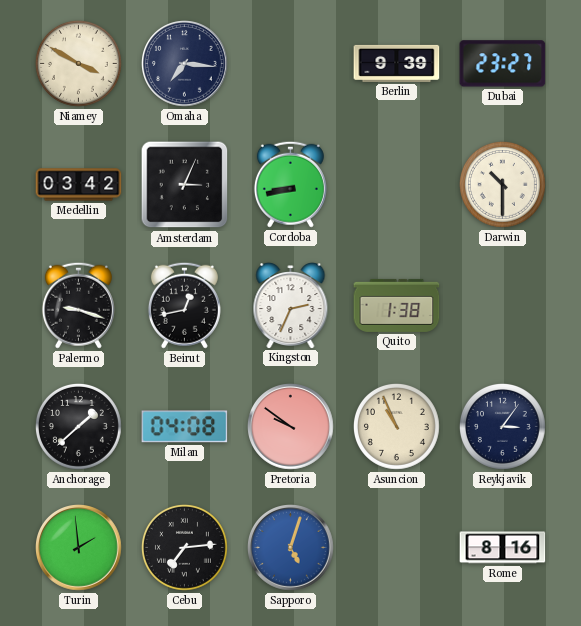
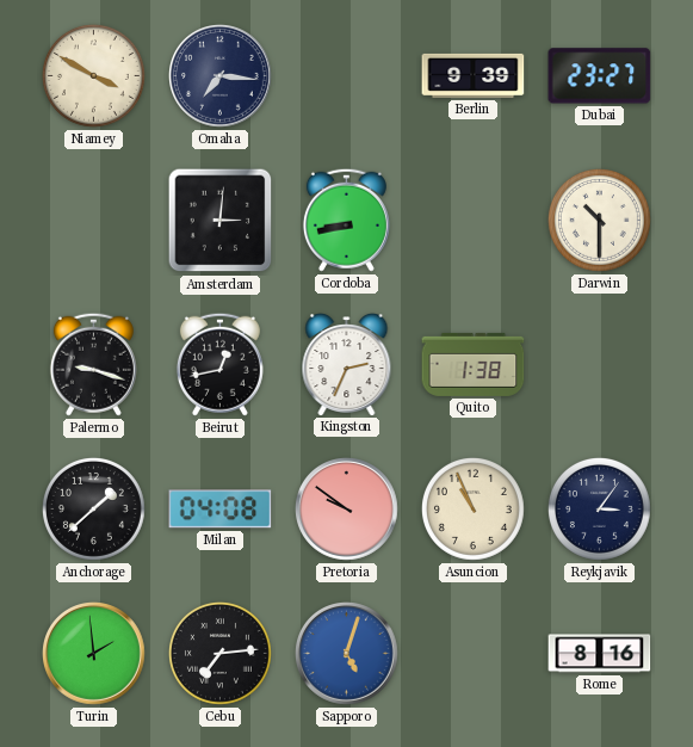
Medellin: 03:42 -> none (79, 185)
Amsterdam: 3:04 -> 3:01 (221, 221)
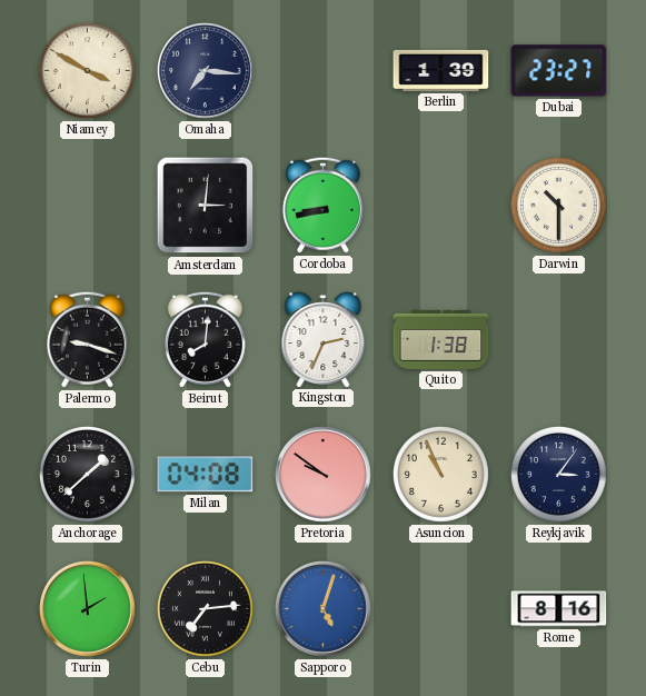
Berlin: 9:39 -> 1:39 (441, 70)
Beirut: 12:43 -> 8:01 (205, 339)
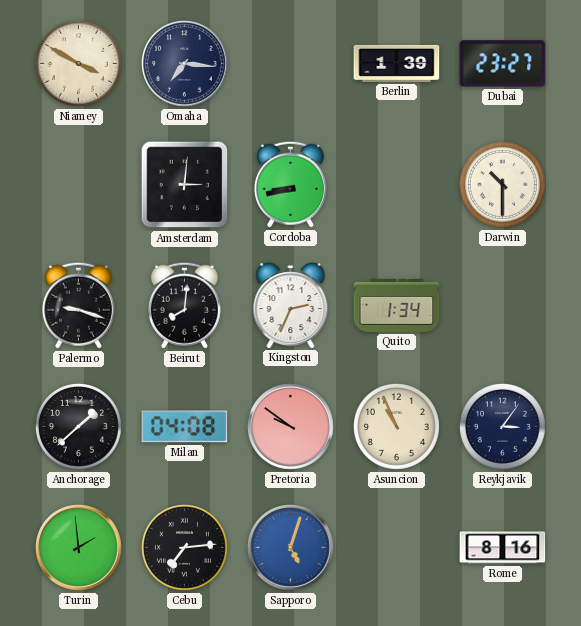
Quito: 1:38 -> 1:34 (397, 305)
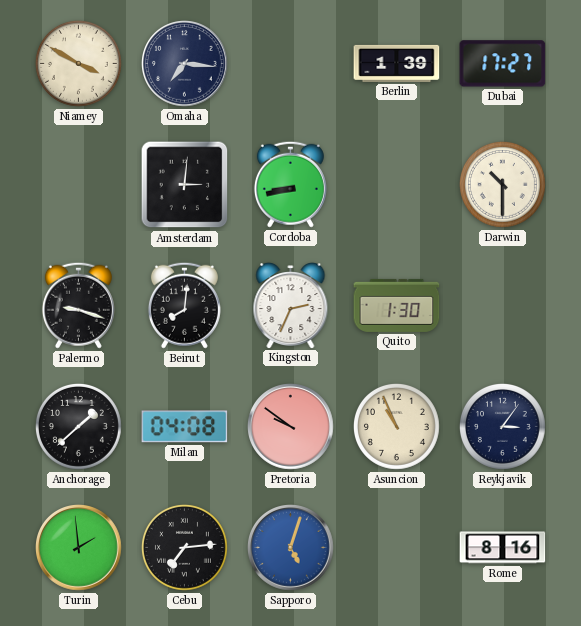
Dubai: 23:27 -> 17:27 (503, 64)
Quito: 1:34 -> 1:30 (397, 305)
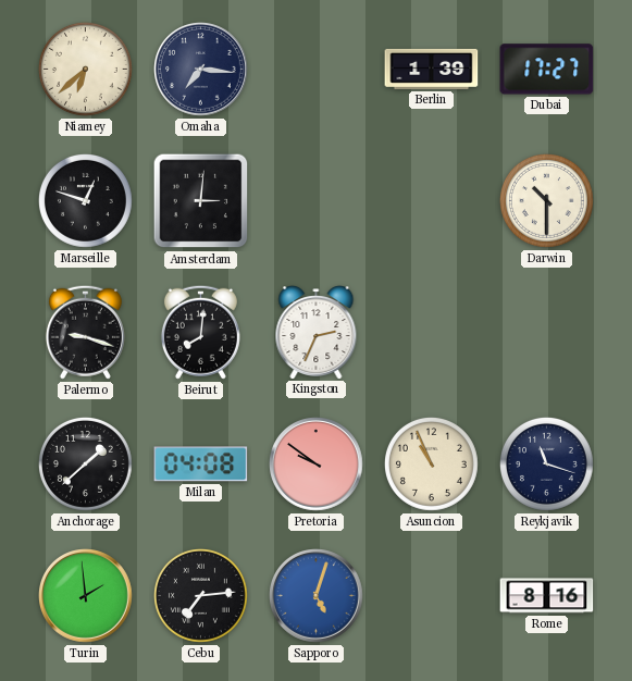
Niamey: 3:50 -> 6:38 (85, 69)
Marseille: none -> 12:48 (85, 200)
Cordoba: 8:43 -> none (290, 184)
Quito: 1:30 -> none (397, 305)
Reykjavik: 3:06 -> 11:18 (546, 463)
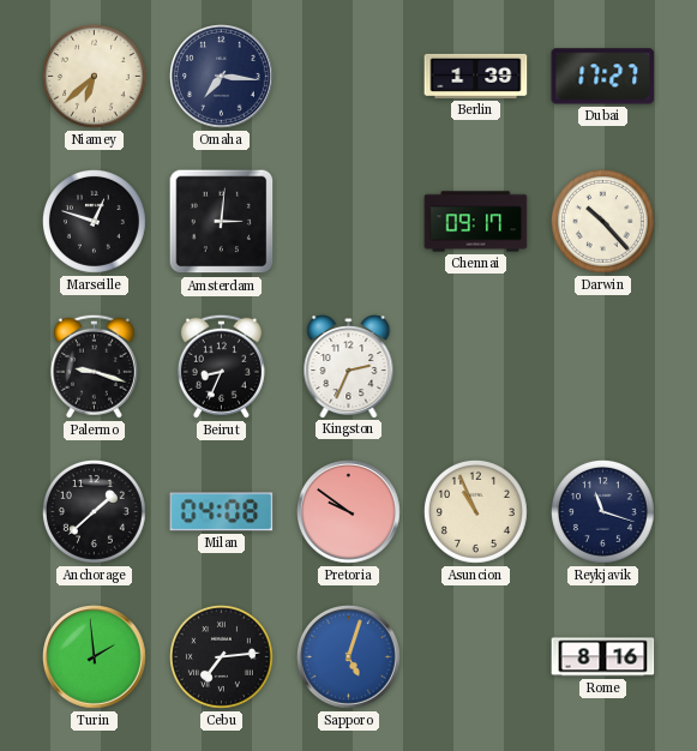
Chennai: none -> 09:17 (476, 222)
Darwin: 10:30 -> 10:23 (602, 221)
Beirut: 8:01 -> 8:34 (221, 366)
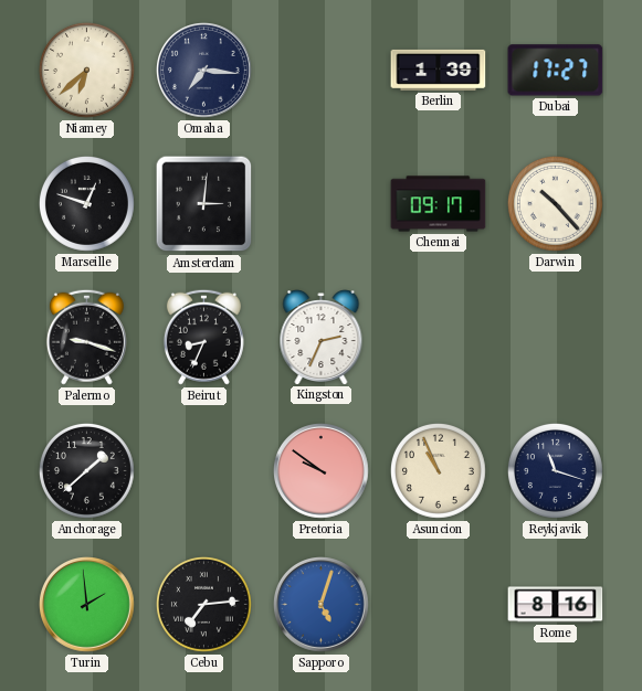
Milan: 04:08 -> none (222, 512)
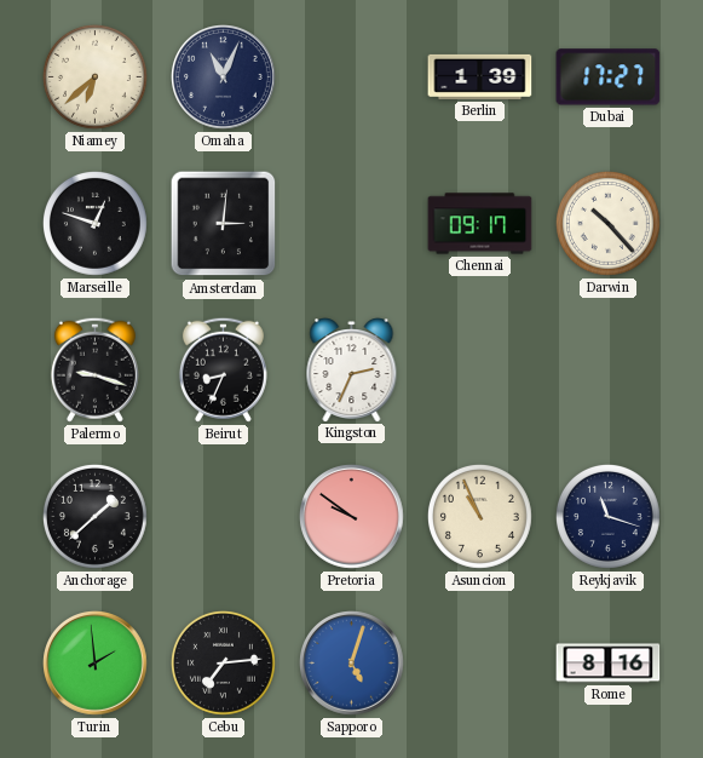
Omaha: 7:16 -> 11:04 (224, 77)
